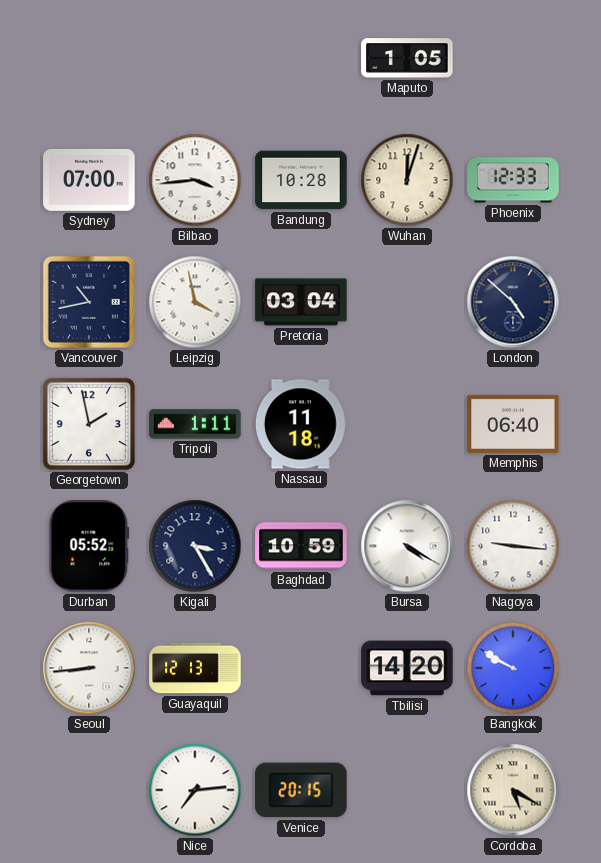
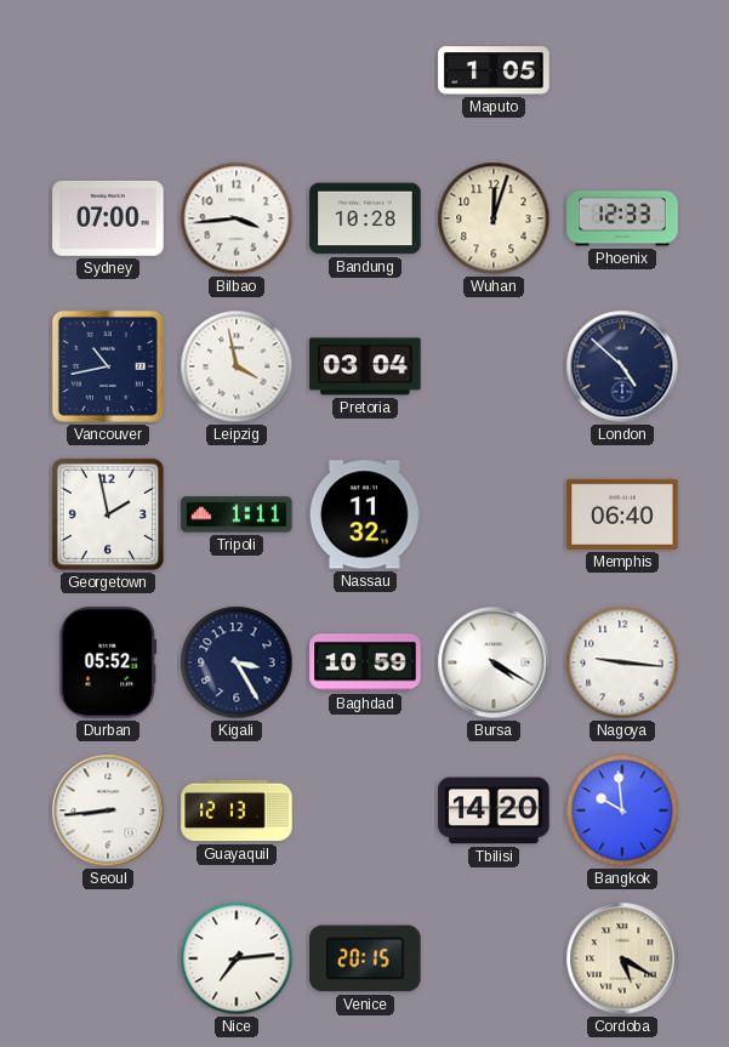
Nassau: 11:18 -> 11:32 (365, 514)
Bangkok: 9:50 -> 9:59 (622, 810)
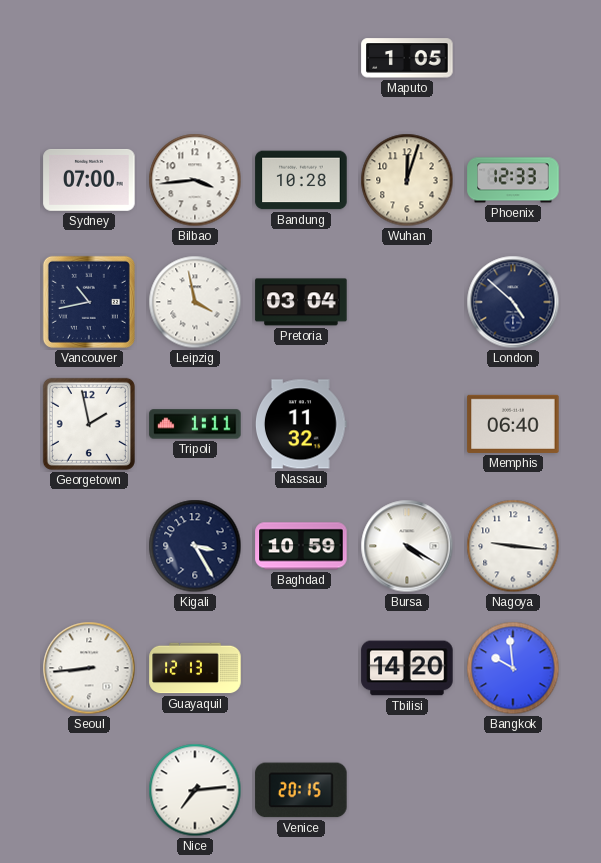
Durban: 05:52 -> none (108, 662)
Cordoba: 5:20 -> none (622, 958)
